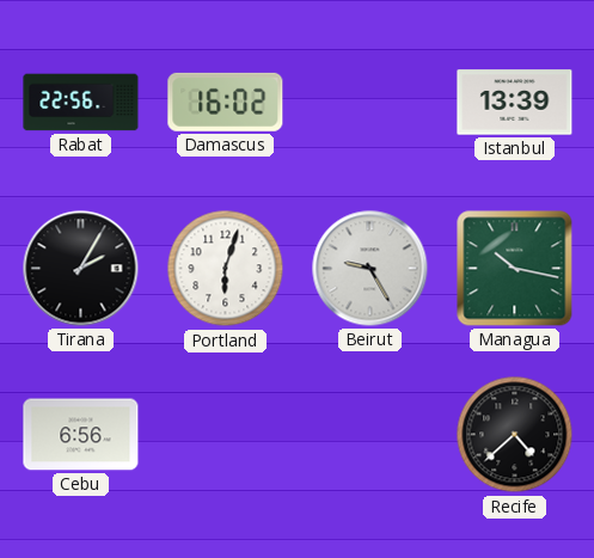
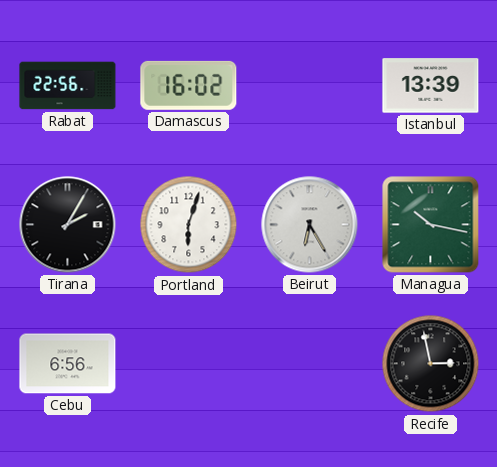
Beirut: 9:25 -> 6:25 (310, 225)
Recife: 4:38 -> 2:58 (431, 364)
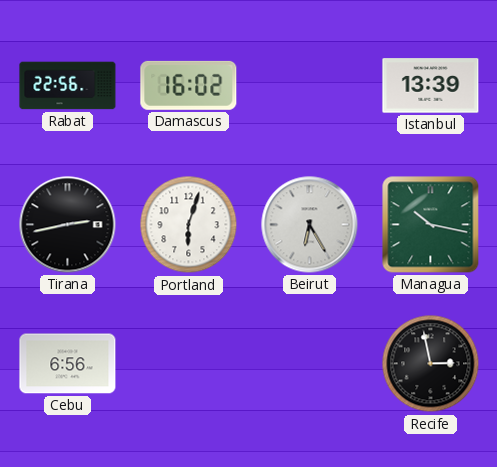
Tirana: 2:05 -> 2:43 (68, 225)
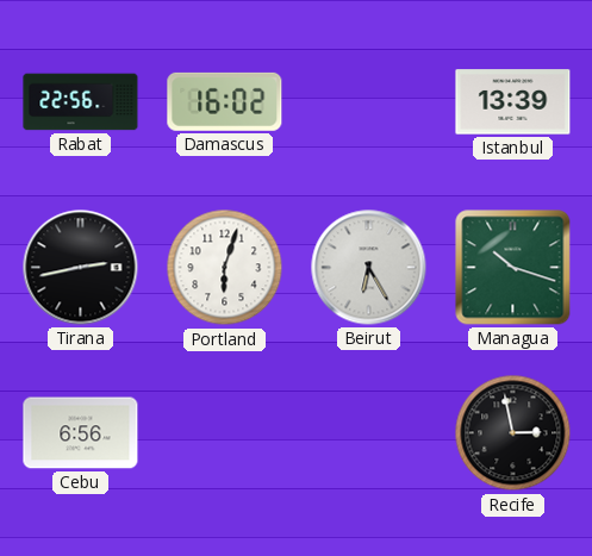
Managua: 10:17 -> 10:18 (513, 268)
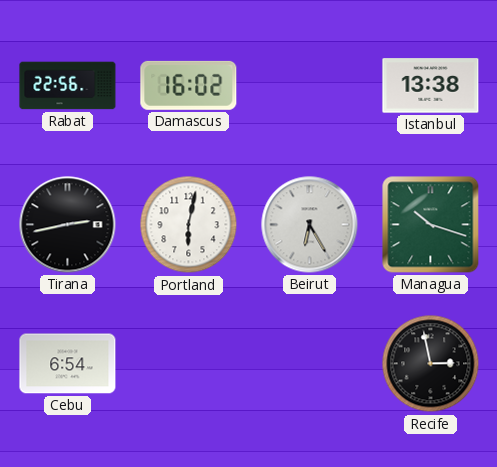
Istanbul: 13:39 -> 13:38 (431, 86)
Portland: 6:03 -> 6:02 (189, 225)
Cebu: 6:56 -> 6:54 (68, 364)
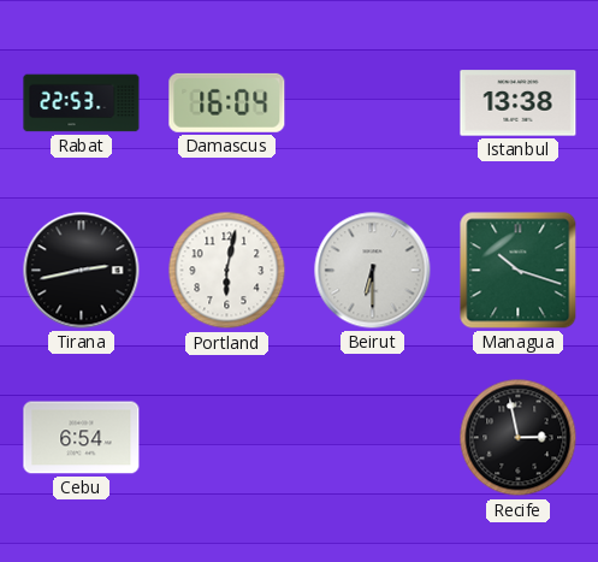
Rabat: 22:56 -> 22:53 (82, 103)
Damascus: 16:02 -> 16:04 (227, 102)
Beirut: 6:25 -> 6:30 (373, 271)
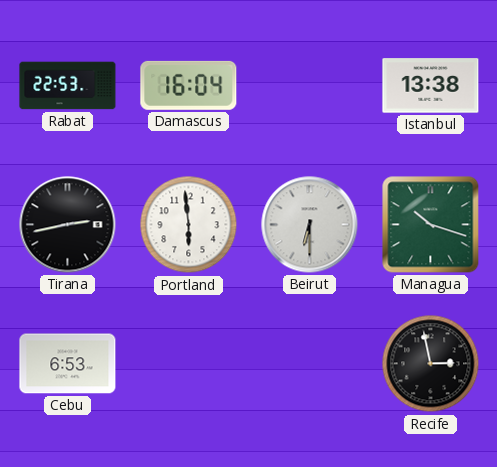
Portland: 6:02 -> 5:59 (189, 225)
Cebu: 6:54 -> 6:53 (68, 364)
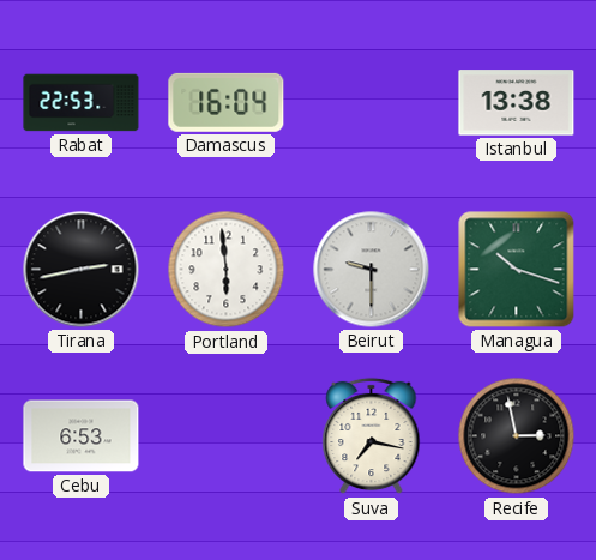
Beirut: 6:30 -> 9:30 (372, 270)
Suva: none -> 7:17 (372, 436)
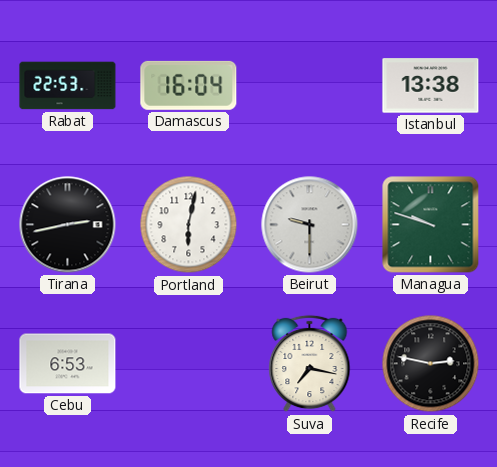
Portland: 5:59 -> 6:02 (189, 225)
Managua: 10:18 -> 9:48 (431, 225)
Recife: 2:58 -> 2:47 (431, 364)
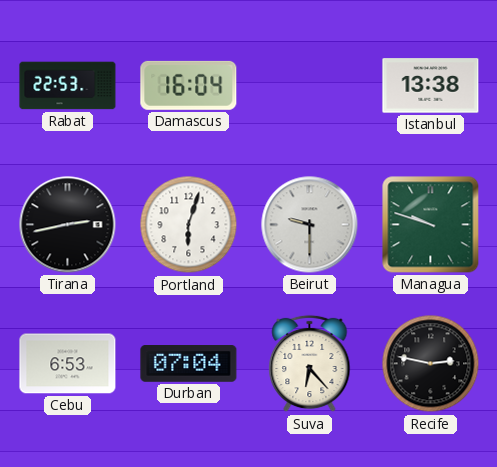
Portland: 6:02 -> 6:03 (189, 225)
Durban: none -> 07:04 (189, 364)
Suva: 7:17 -> 6:23 (310, 364)
